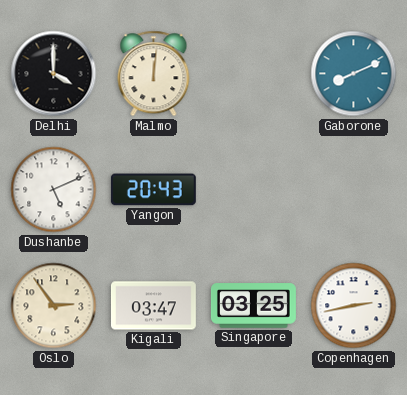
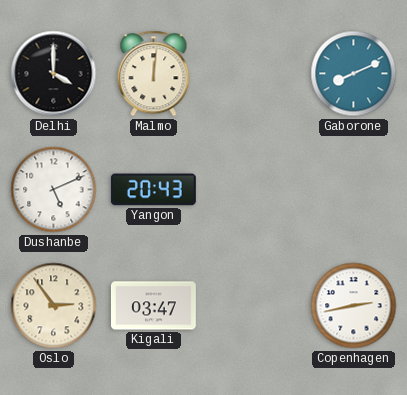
Singapore: 03:25 -> none (253, 306)
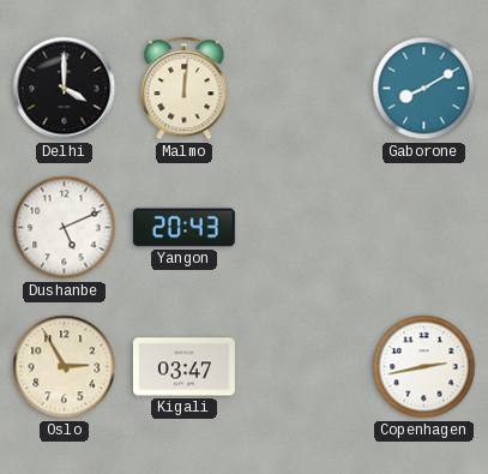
Gaborone: 8:11 -> 8:10 (424, 89)
Oslo: 2:54 -> 2:55 (65, 367)
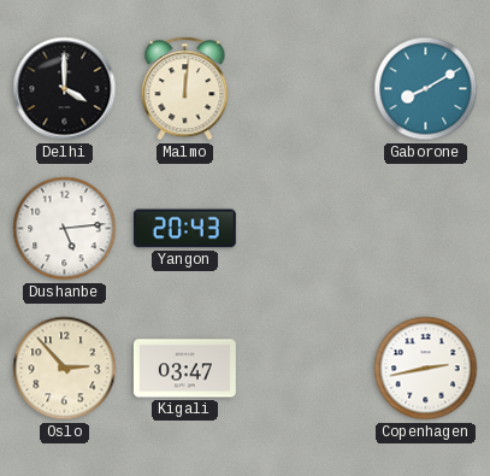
Dushanbe: 5:11 -> 5:14 (65, 229)
Oslo: 2:55 -> 2:53 (65, 369)
